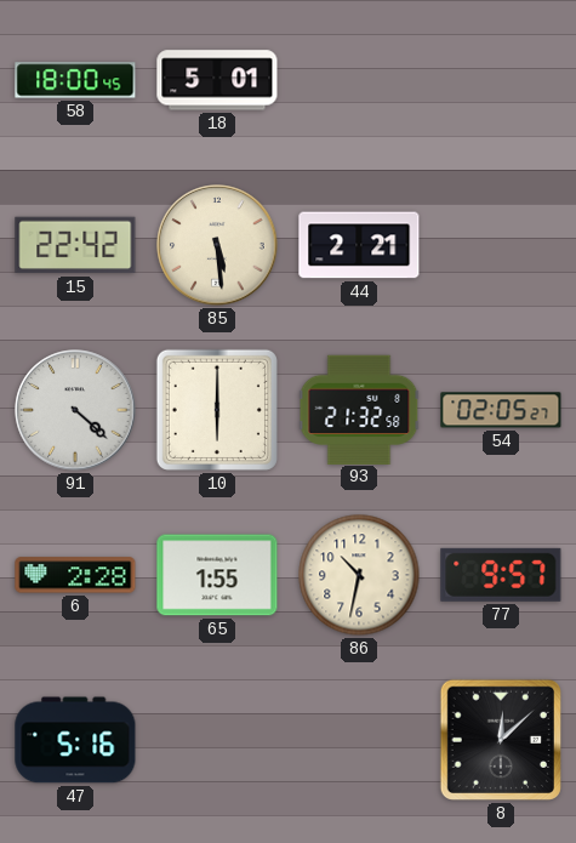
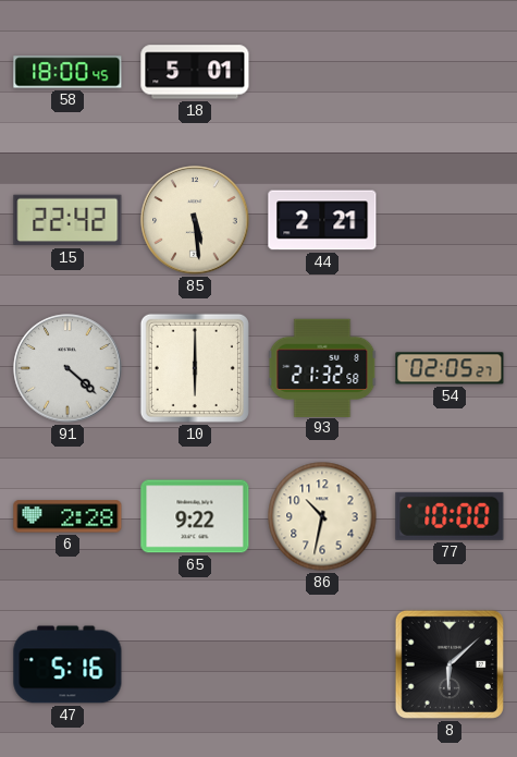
65: 1:55 -> 9:22 (195, 516)
77: 9:57 -> 10:00 (450, 516)
8: 12:08 -> 6:08 (450, 664)
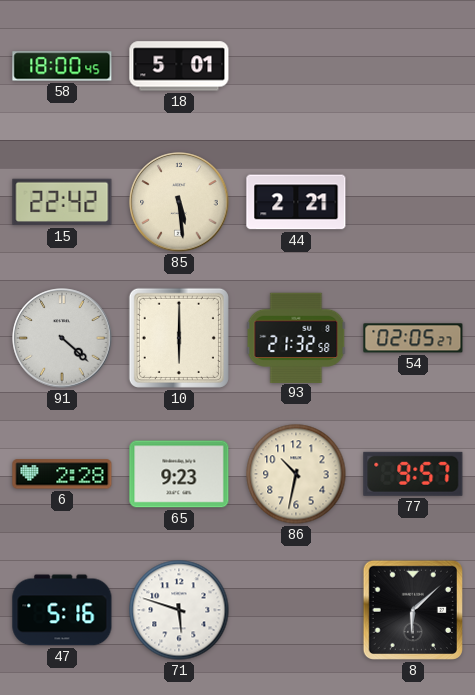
65: 9:22 -> 9:23 (179, 474)
77: 10:00 -> 9:57 (413, 474)
71: none -> 5:48 (179, 610)
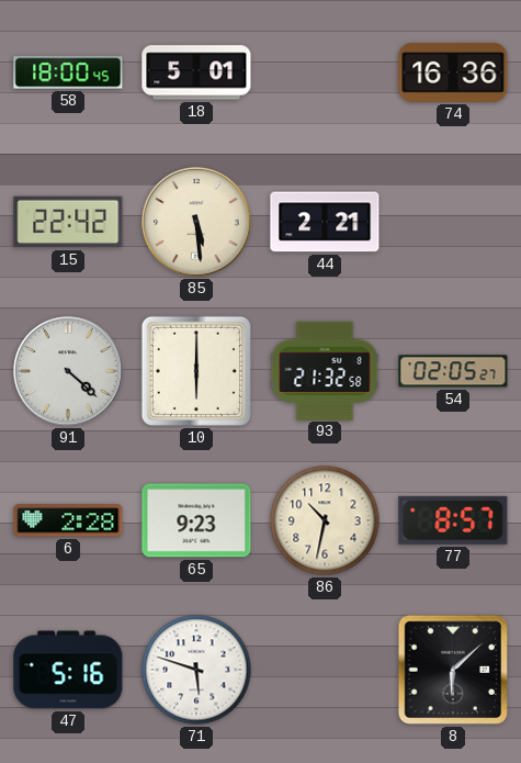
74: none -> 16:36 (453, 72)
77: 9:57 -> 8:57 (453, 520)
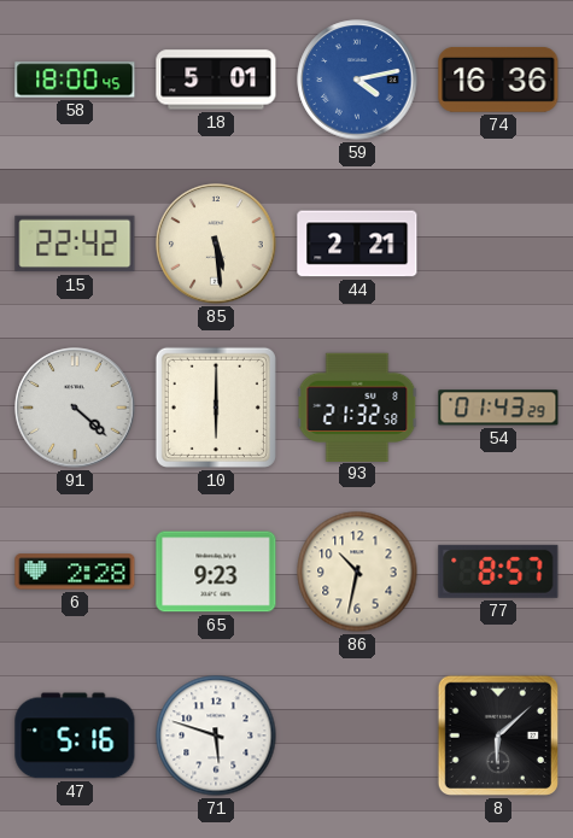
59: none -> 4:13 (357, 80)
54: 02:05 -> 01:43 (498, 408)
